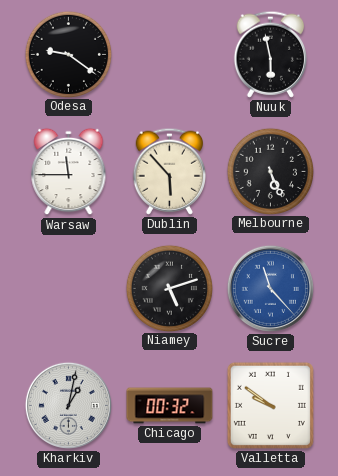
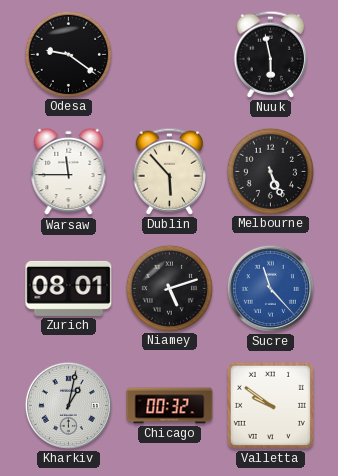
Zurich: none -> 08:01 (69, 288)
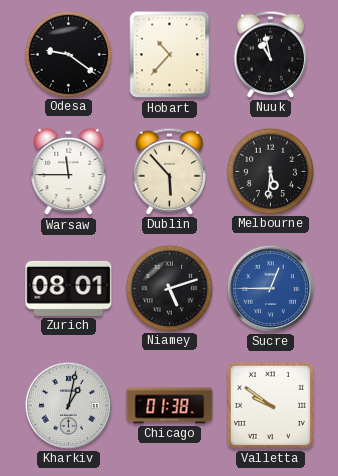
Hobart: none -> 10:37 (170, 55)
Nuuk: 5:58 -> 10:58 (270, 54)
Melbourne: 5:26 -> 5:31 (270, 171)
Sucre: 11:23 -> 12:45 (270, 288)
Chicago: 00:32 -> 01:38 (170, 406)
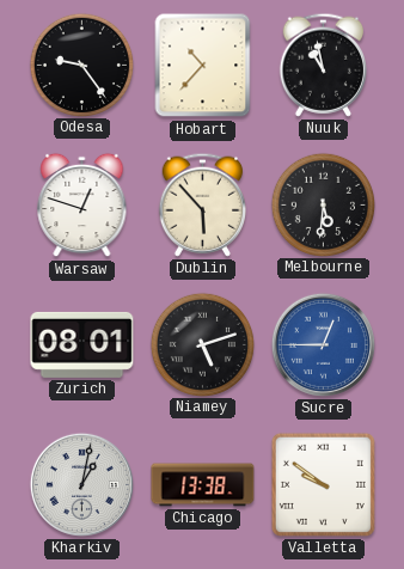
Odesa: 9:21 -> 9:24 (81, 65)
Warsaw: 11:45 -> 12:48 (82, 206)
Chicago: 01:38 -> 13:38 (203, 485)
